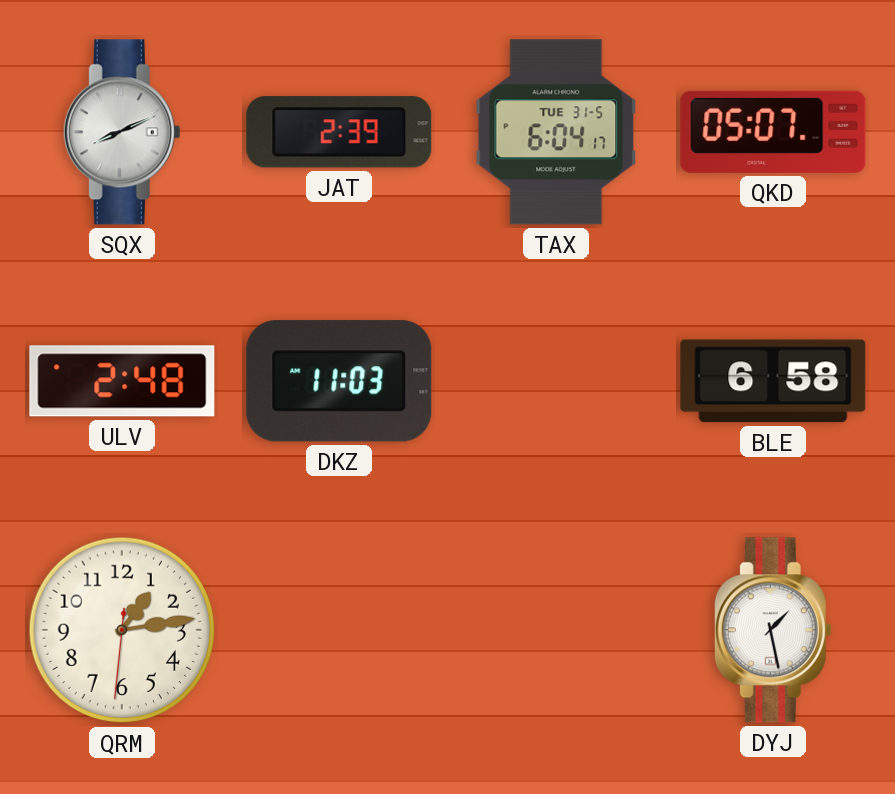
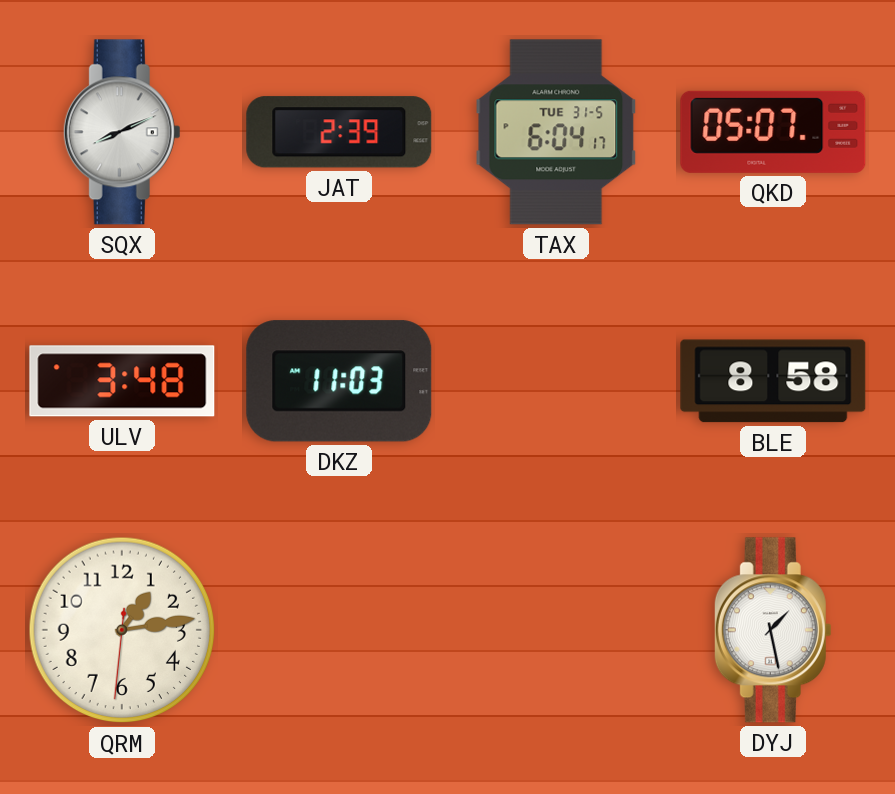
ULV: 2:48 -> 3:48 (122, 381)
BLE: 6:58 -> 8:58 (773, 381)
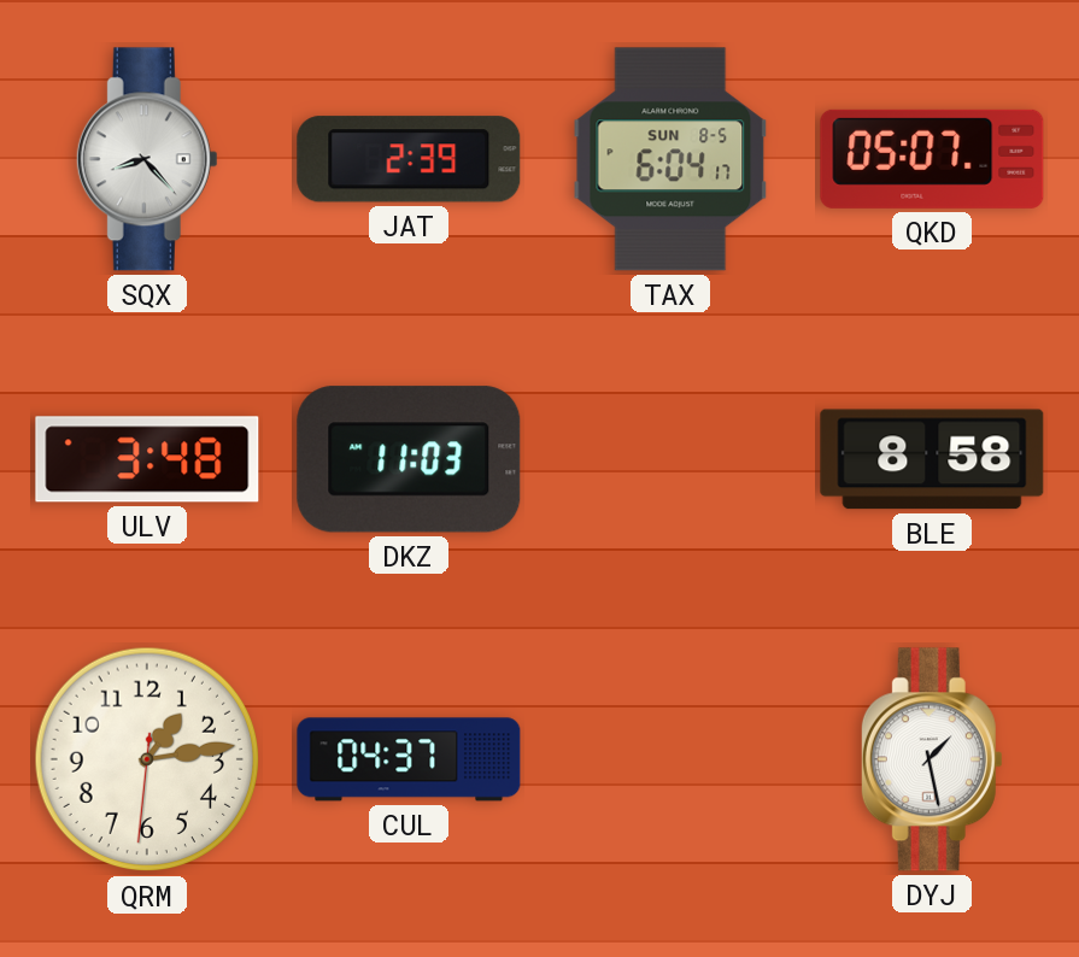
SQX: 8:11 -> 8:23 (147, 159)
TAX date: TUE 31-5 -> SUN 8-5 (670, 159)
CUL: none -> 04:37 (409, 759)
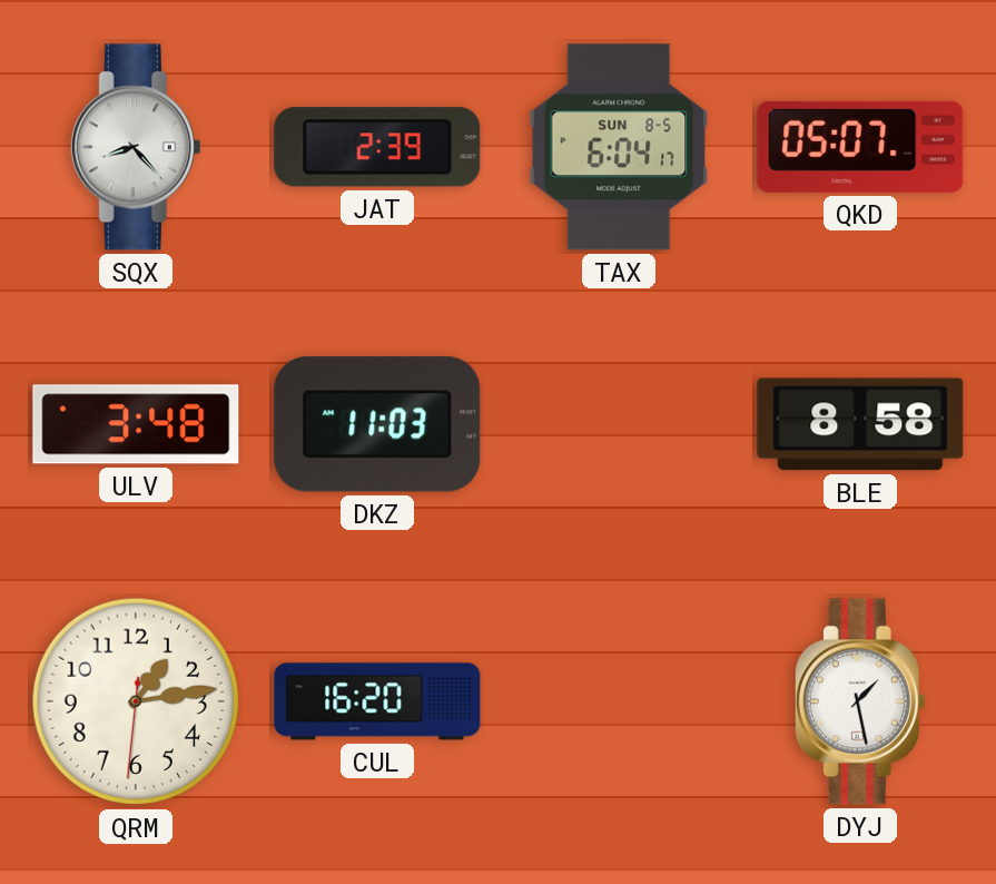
CUL: 04:37 -> 16:20 (377, 701)
